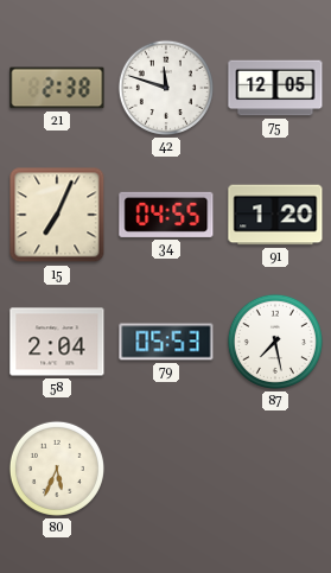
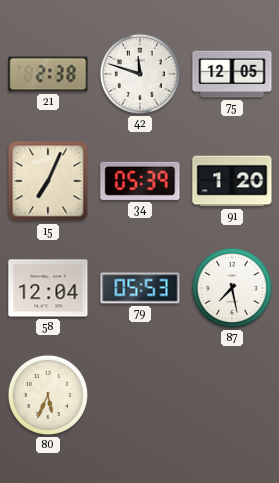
34: 04:55 -> 05:39 (140, 181)
58: 2:04 -> 12:04 (48, 288)
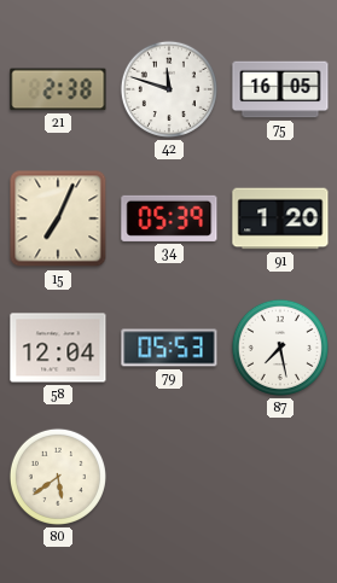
75: 12:05 -> 16:05 (280, 89)
80: 5:34 -> 5:39 (58, 477)
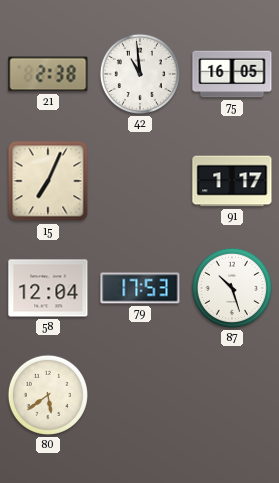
42: 11:48 -> 10:59 (140, 74)
34: 05:39 -> none (169, 218)
91: 1:20 -> 1:17 (232, 181)
79: 05:53 -> 17:53 (140, 288)
87: 7:28 -> 10:27 (232, 288)
